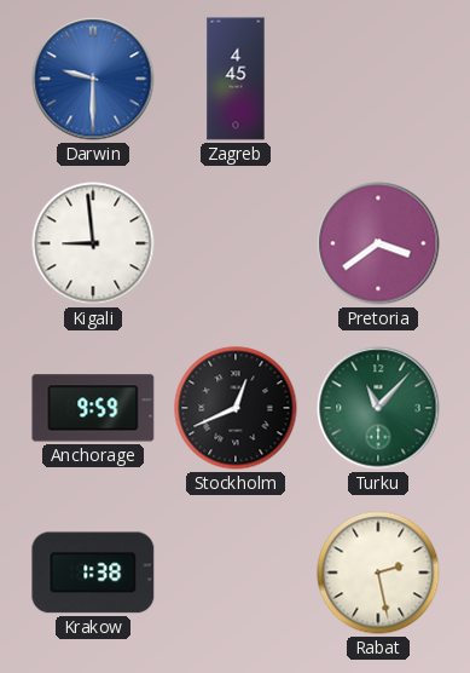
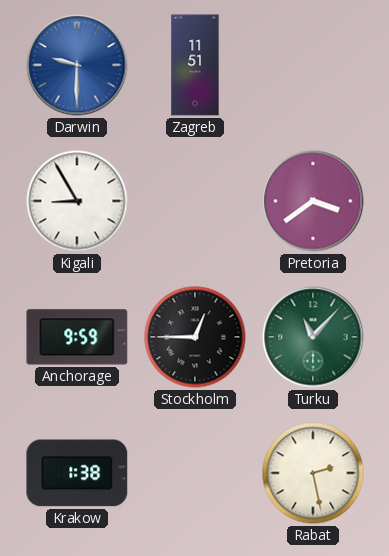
Zagreb: 4:45 -> 11:51 (195, 65)
Kigali: 8:59 -> 8:55 (77, 201)
Stockholm: 12:41 -> 12:45 (195, 337)
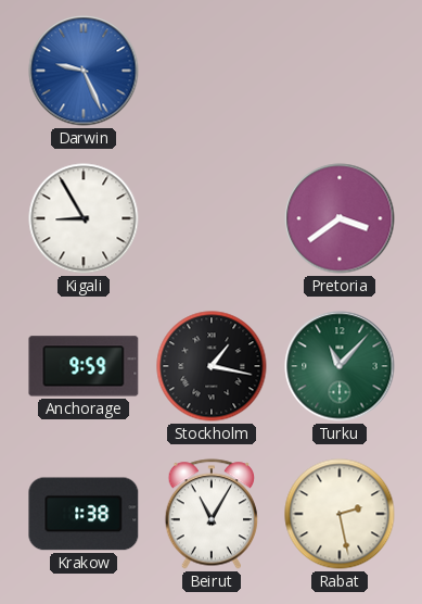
Darwin: 9:30 -> 9:26 (84, 71)
Zagreb: 11:51 -> none (195, 65)
Stockholm: 12:45 -> 1:17 (212, 366)
Beirut: none -> 11:05 (212, 514)
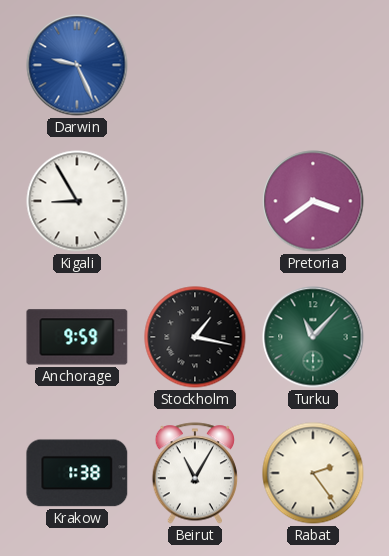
Rabat: 2:28 -> 2:24 (313, 473)
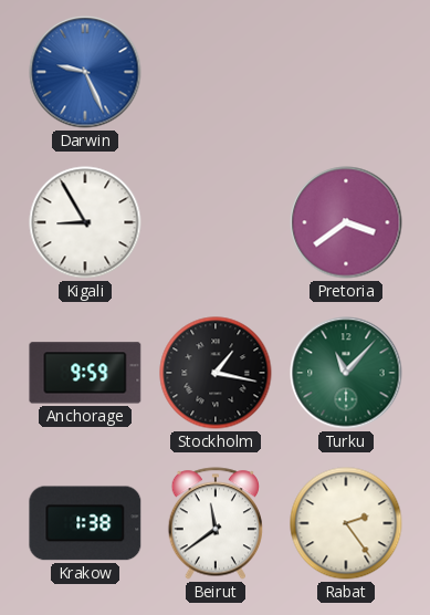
Beirut: 11:05 -> 11:39 (216, 523)
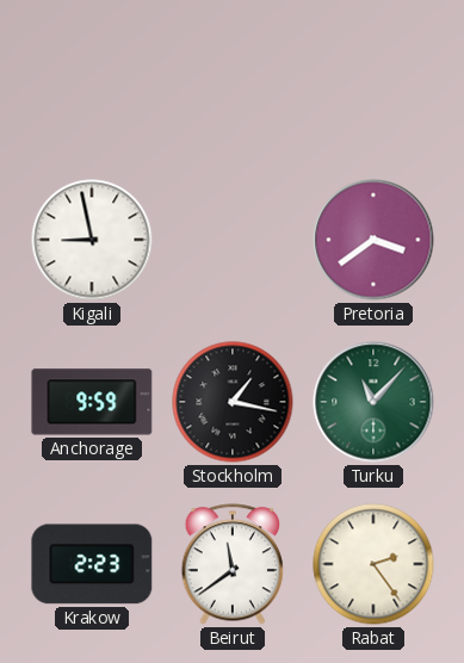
Darwin: 9:26 -> none (85, 72)
Kigali: 8:55 -> 8:58 (92, 240)
Krakow: 1:38 -> 2:23 (92, 564)
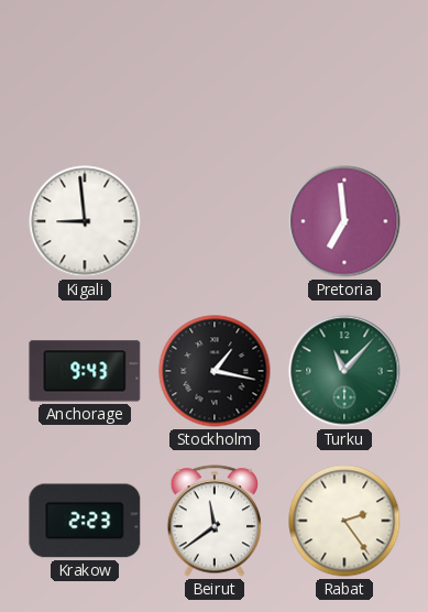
Kigali: 8:58 -> 8:59 (85, 221)
Pretoria: 3:39 -> 6:59 (344, 221)
Anchorage: 9:59 -> 9:43 (85, 371)
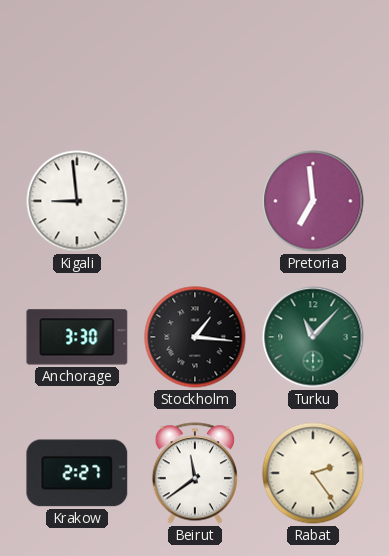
Anchorage: 9:43 -> 3:30 (77, 337)
Stockholm: 1:17 -> 1:16 (195, 337)
Krakow: 2:23 -> 2:27 (77, 473)
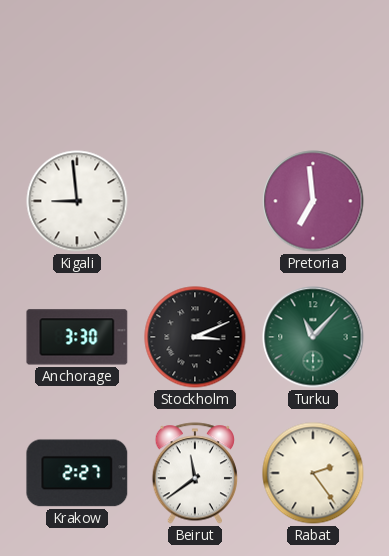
Stockholm: 1:16 -> 3:11 (195, 337)
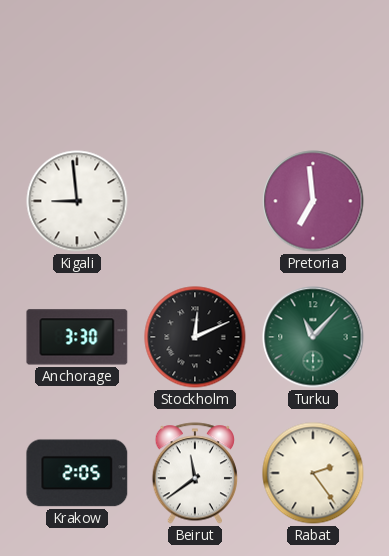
Stockholm: 3:11 -> 12:11 (195, 337)
Krakow: 2:27 -> 2:05 (77, 473)
